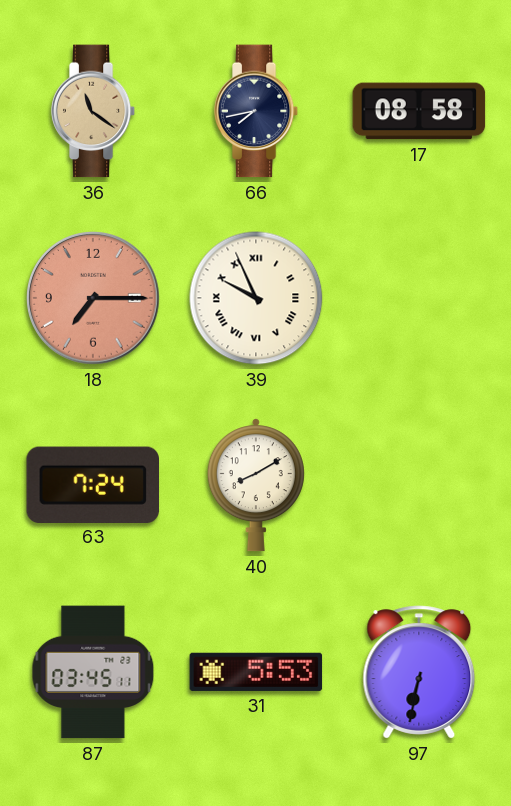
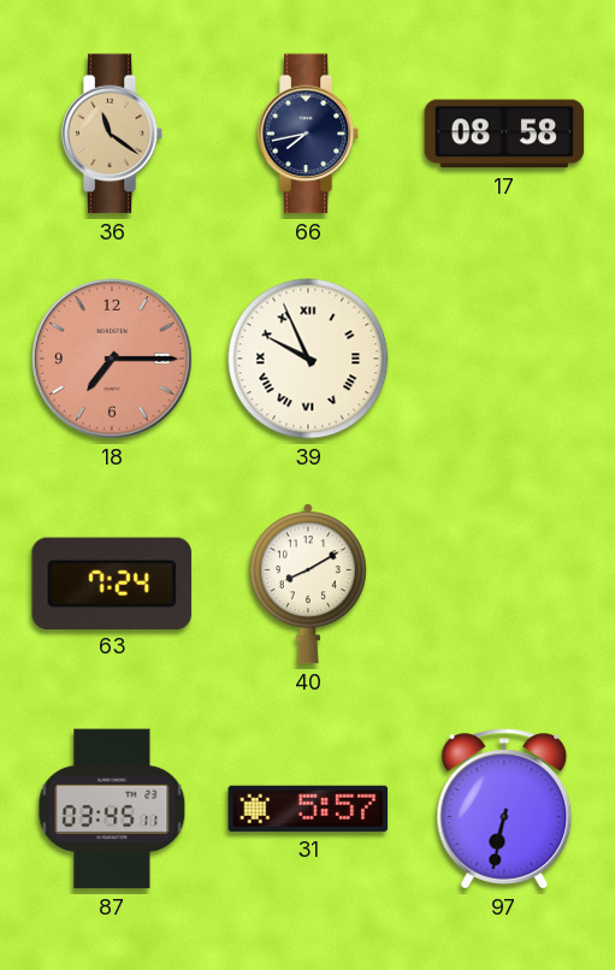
31: 5:53 -> 5:57 (308, 809)
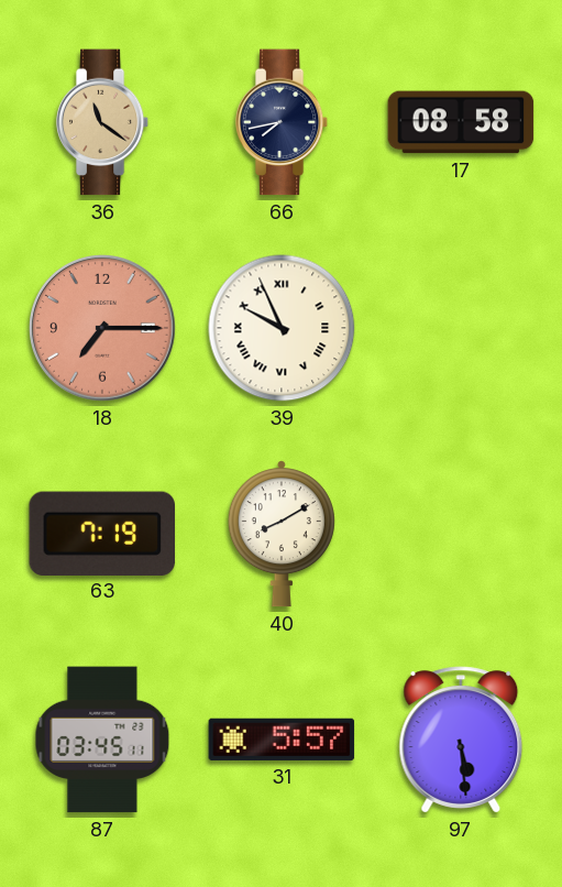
63: 7:24 -> 7:19 (101, 533)
97: 6:32 -> 5:29 (461, 740)
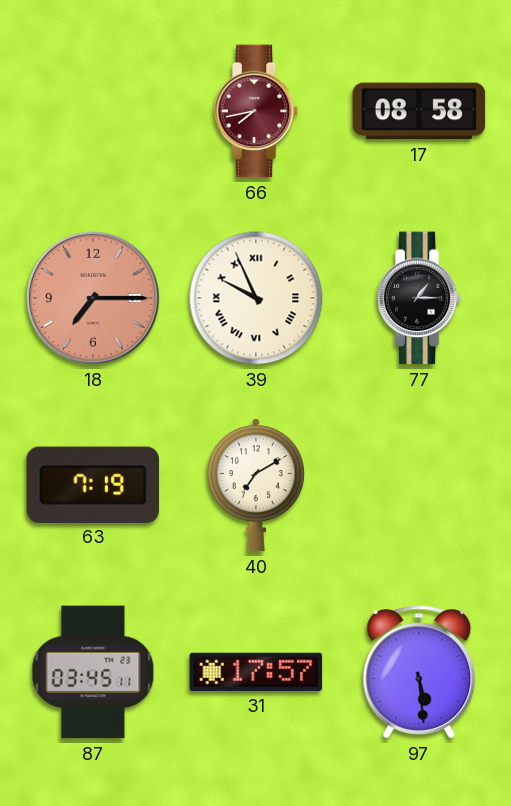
36: 11:21 -> none (102, 122)
66 dial: navy -> burgundy (256, 111)
77: none -> 1:15 (419, 298)
40: 8:10 -> 7:10 (256, 485)
31: 5:57 -> 17:57 (256, 672)
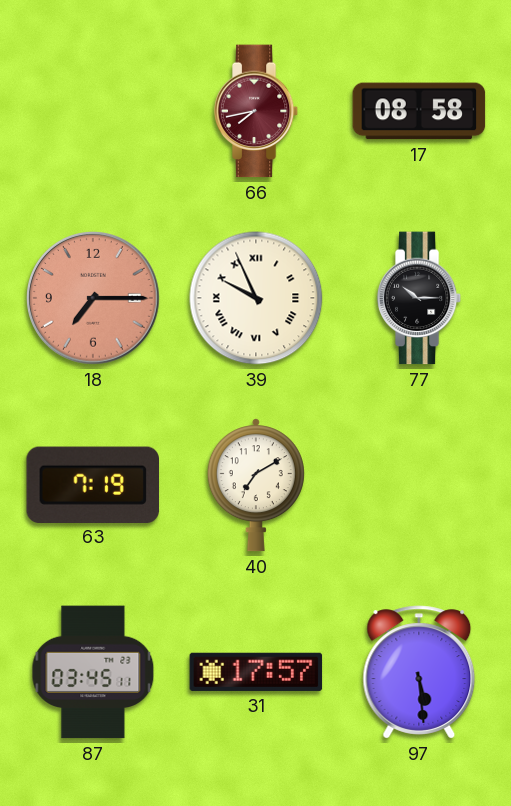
77: 1:15 -> 10:15 (419, 298)
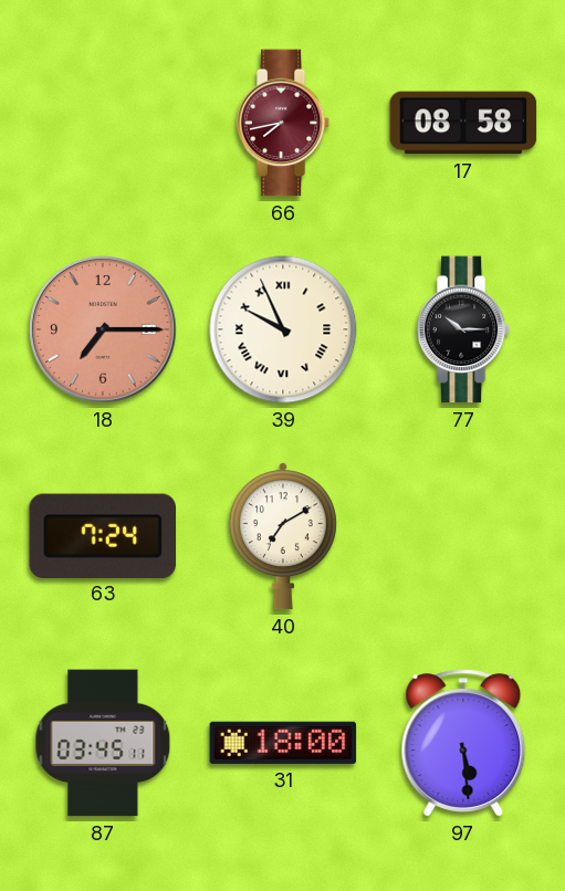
63: 7:19 -> 7:24 (102, 535)
31: 17:57 -> 18:00 (283, 743)
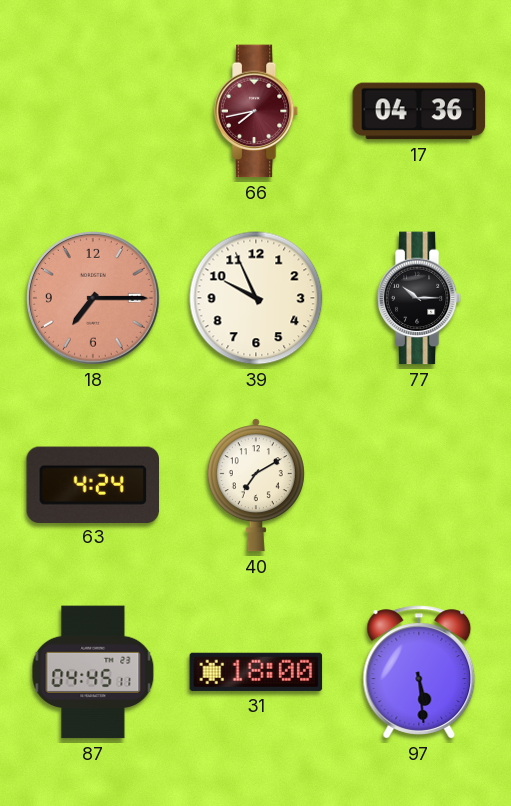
17: 08:58 -> 04:36 (419, 111)
39 numerals: Roman -> Arabic (256, 298)
63: 7:24 -> 4:24 (92, 484)
87: 03:45 -> 04:45 (93, 672)
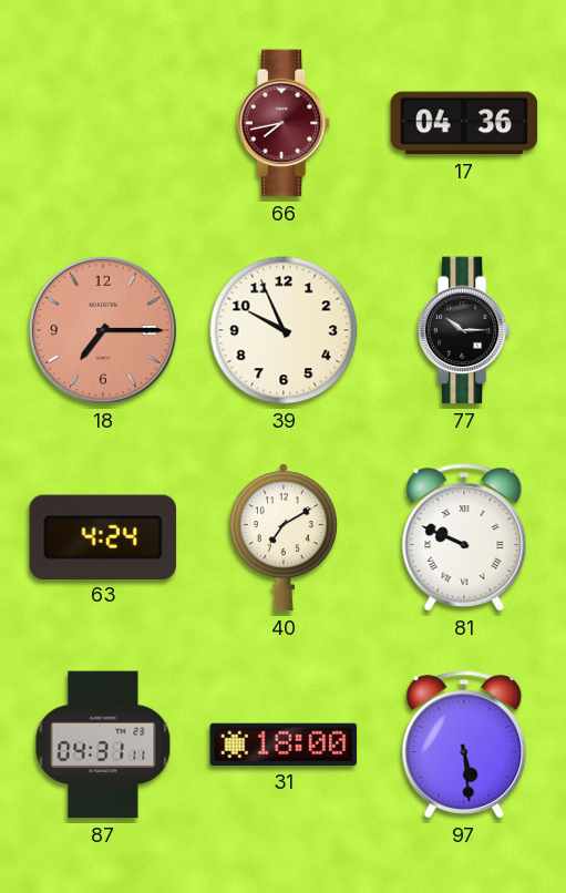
81: none -> 9:49 (464, 537)
87: 04:45 -> 04:31 (103, 745)
